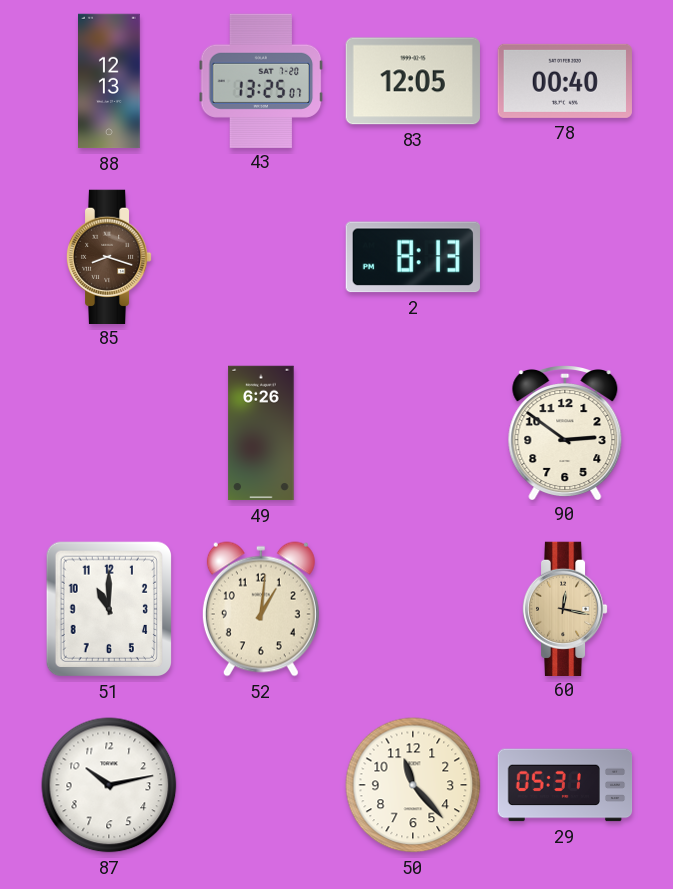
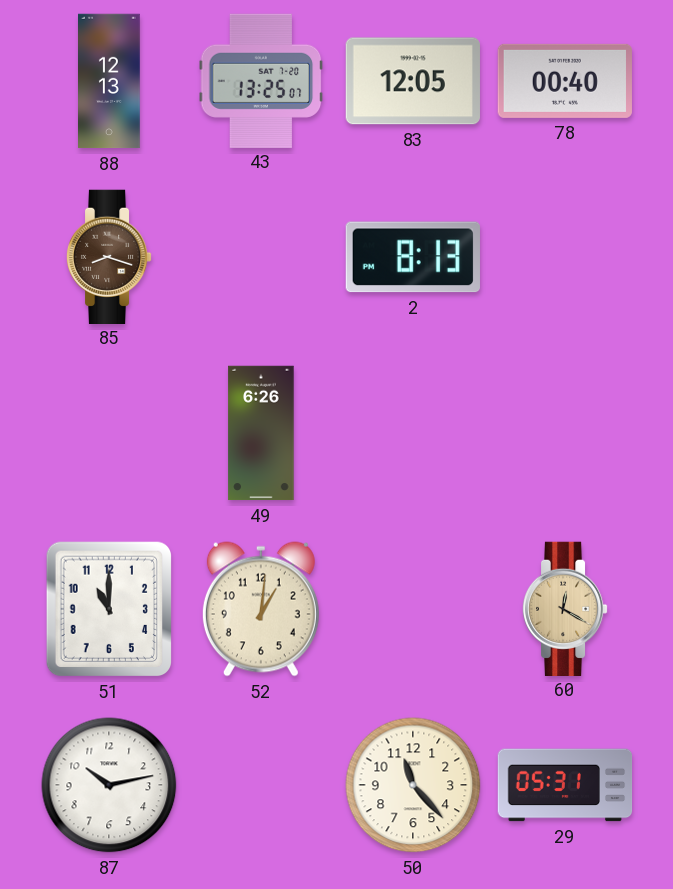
90: 2:51 -> none (565, 433)
60: 12:17 -> 12:20 (565, 608)
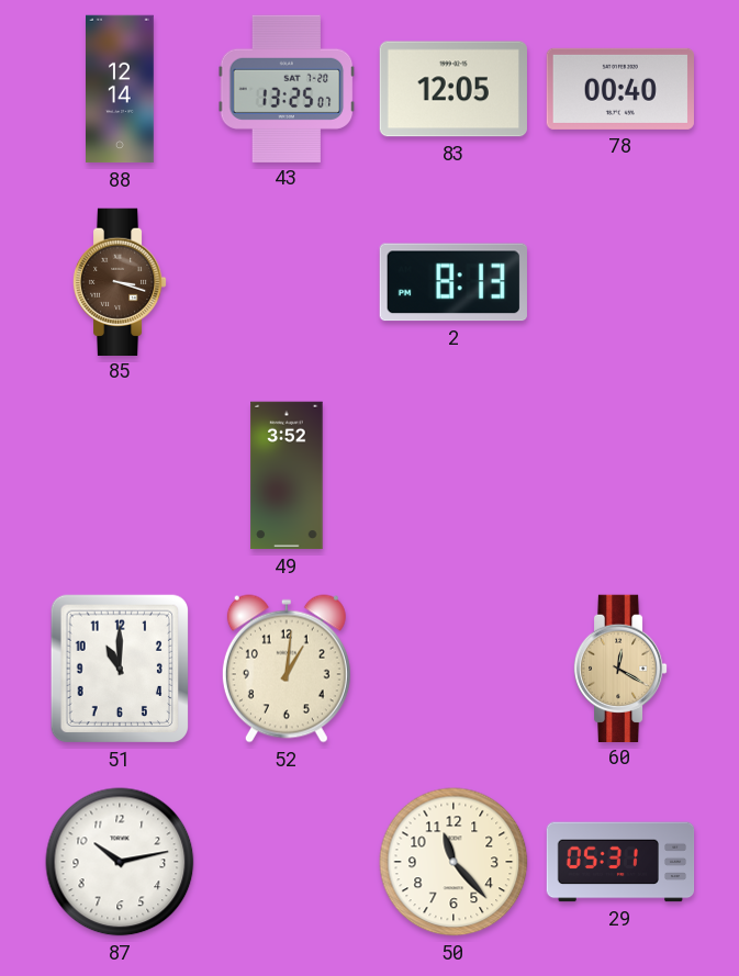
88: 12:13 -> 12:14 (121, 89)
85: 8:18 -> 3:18 (120, 281)
49: 6:26 -> 3:52 (287, 475)
